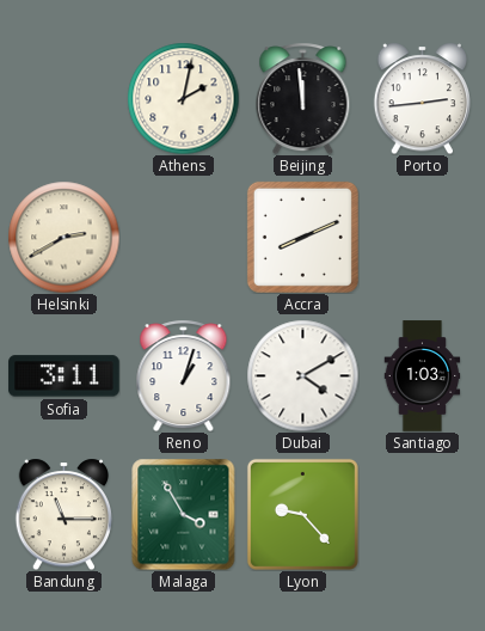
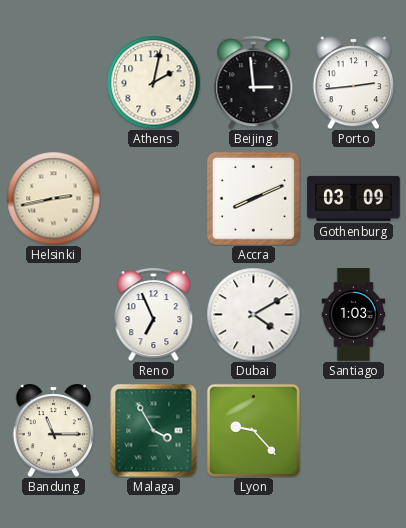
Beijing: 11:59 -> 2:59 (254, 82)
Helsinki: 2:40 -> 2:43 (53, 198)
Gothenburg: none -> 03:09 (354, 198)
Sofia: 3:11 -> none (65, 376)
Reno: 1:03 -> 6:56 (154, 314)
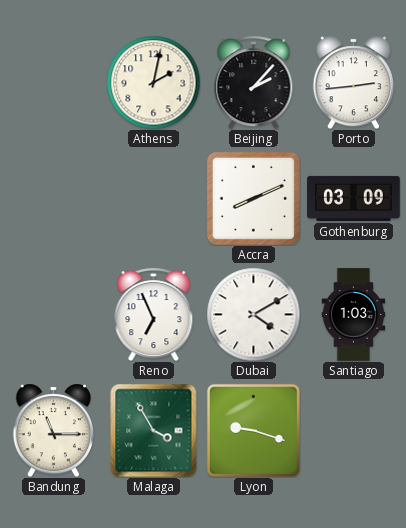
Beijing: 2:59 -> 2:07 (254, 82)
Helsinki: 2:43 -> none (53, 198)
Lyon: 9:23 -> 9:18 (253, 430)
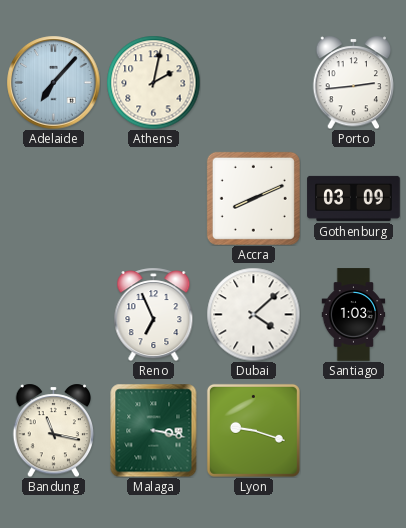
Adelaide: none -> 7:07 (53, 82)
Beijing: 2:07 -> none (254, 82)
Dubai: 4:10 -> 4:08 (253, 314)
Bandung: 11:15 -> 11:17 (54, 430)
Malaga: 3:55 -> 3:17 (154, 430)
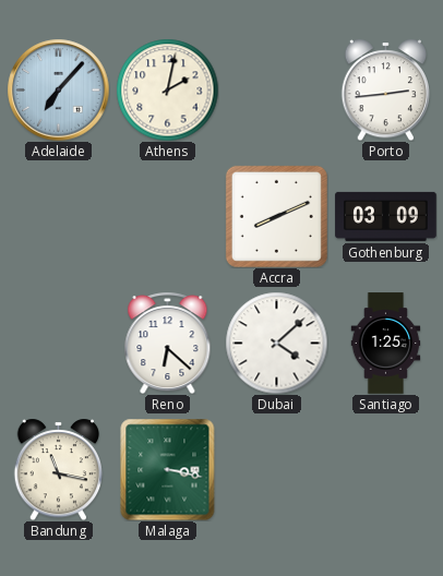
Reno: 6:56 -> 6:22 (168, 343)
Santiago: 1:03 -> 1:25 (386, 344)
Lyon: 9:18 -> none (253, 430)
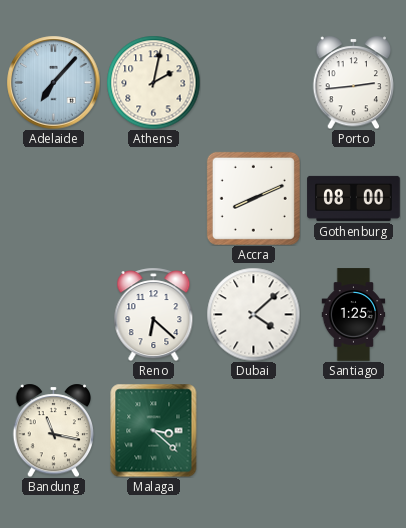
Gothenburg: 03:09 -> 08:00 (354, 198)
Malaga: 3:17 -> 3:22 (154, 430)
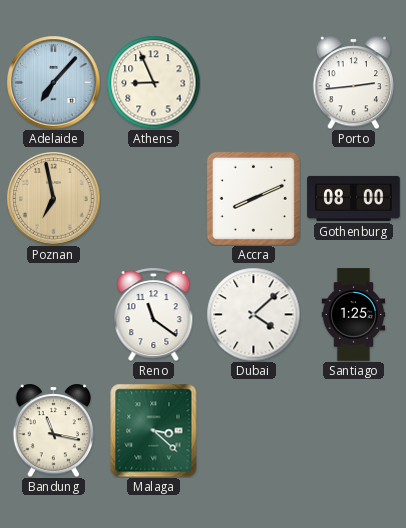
Athens: 2:02 -> 8:56 (153, 82)
Poznan: none -> 6:58 (53, 198)
Reno: 6:22 -> 11:21 (154, 314)
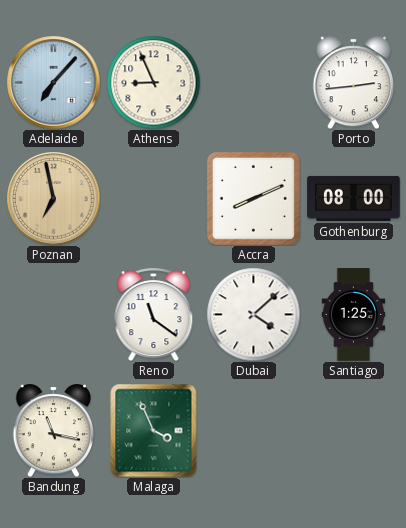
Malaga: 3:22 -> 3:56 (154, 430)
